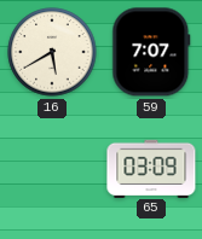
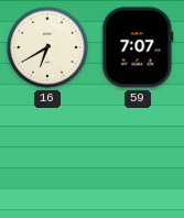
16: 5:40 -> 6:40 (47, 47)
65: 03:09 -> none (151, 168)
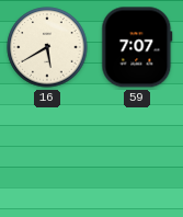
16: 6:40 -> 5:40 (47, 47)
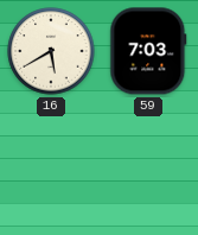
59: 7:07 -> 7:03 (148, 51)
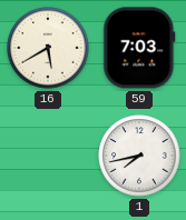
1: none -> 7:43 (139, 156)
